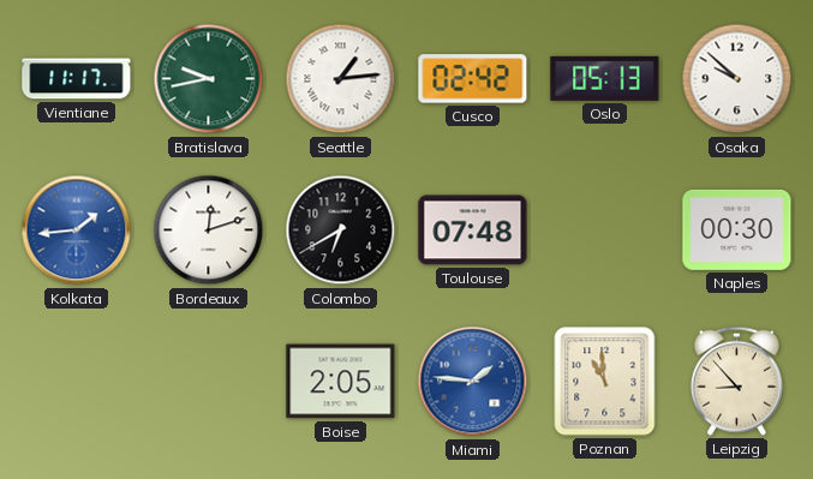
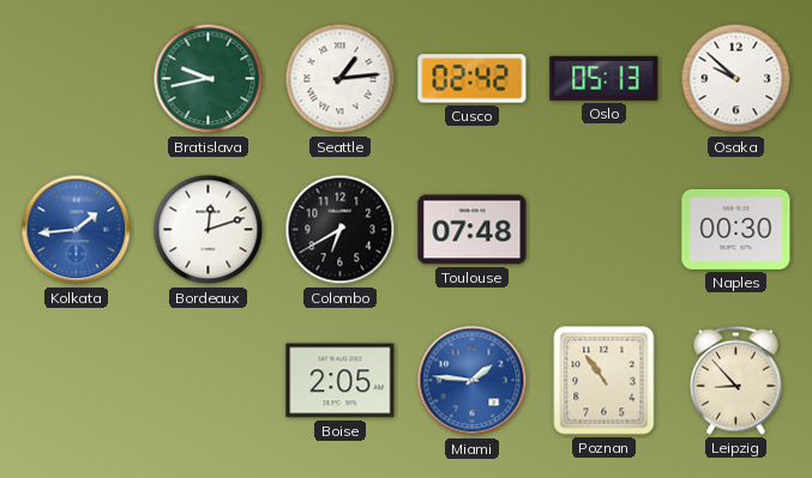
Vientiane: 11:17 -> none (77, 79)
Poznan: 10:59 -> 10:54 (605, 381)
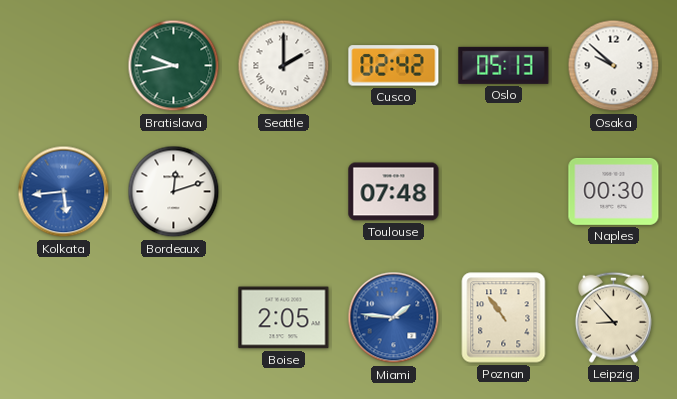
Seattle: 1:14 -> 2:00 (284, 66)
Kolkata: 1:44 -> 5:44 (64, 192)
Colombo: 6:40 -> none (341, 230)
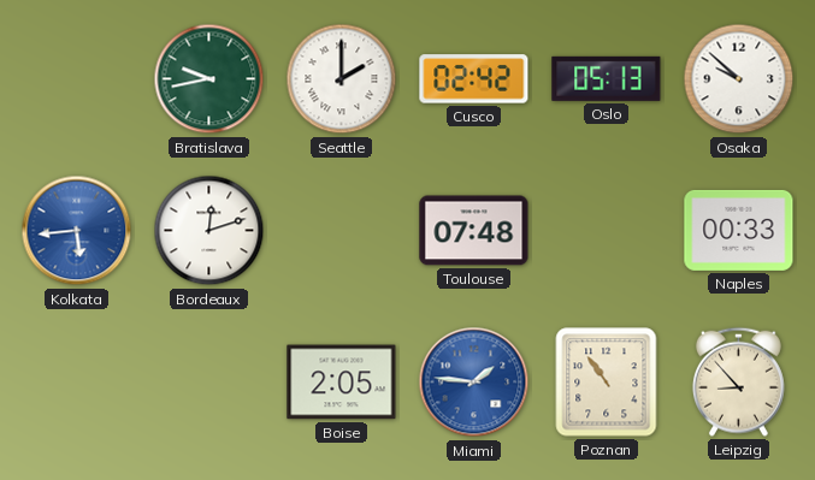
Naples: 00:30 -> 00:33 (739, 230)
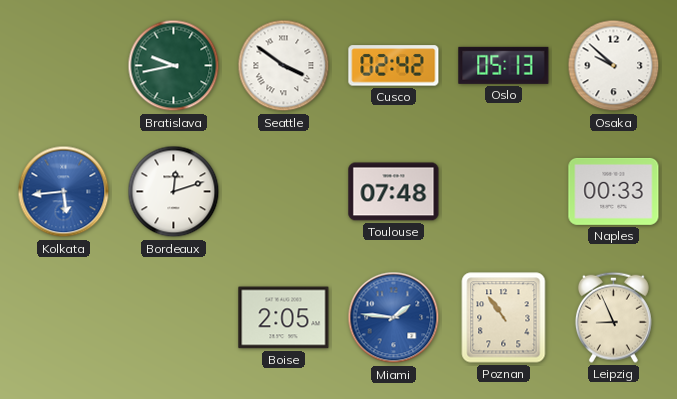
Seattle: 2:00 -> 3:51 (284, 66)
Leipzig: 8:53 -> 8:56 (613, 317)
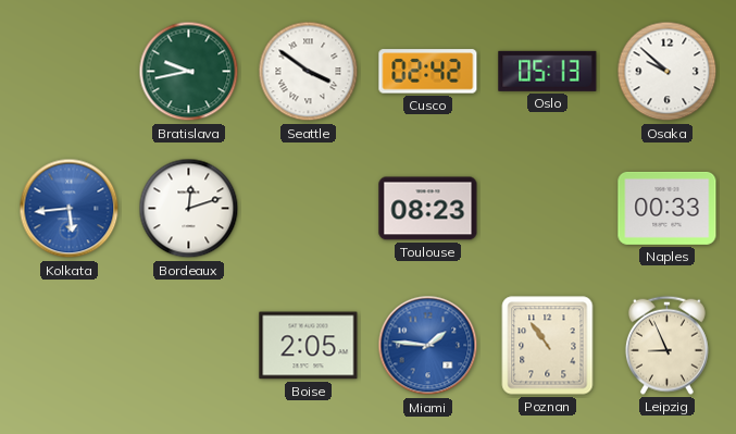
Toulouse: 07:48 -> 08:23 (428, 209)
